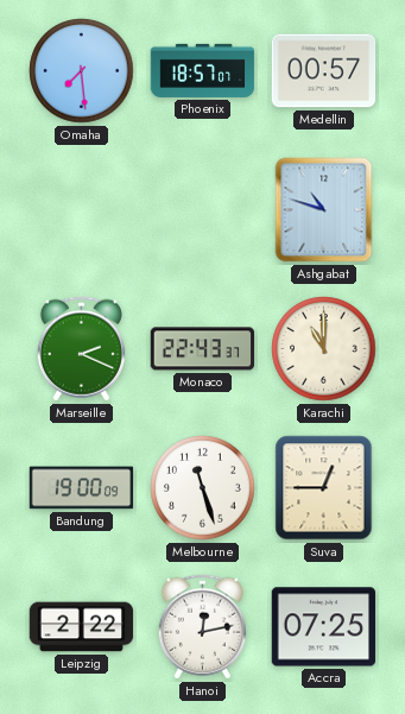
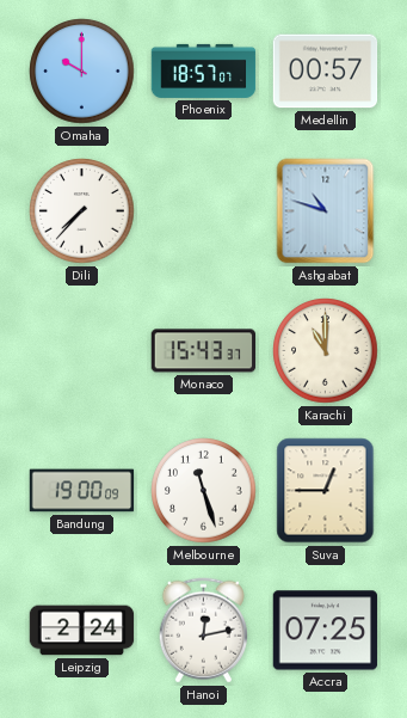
Omaha: 7:29 -> 10:00 (82, 72)
Dili: none -> 7:37 (82, 211)
Marseille: 2:19 -> none (81, 349)
Monaco: 22:43 -> 15:43 (204, 351)
Leipzig: 2:22 -> 2:24 (82, 631)
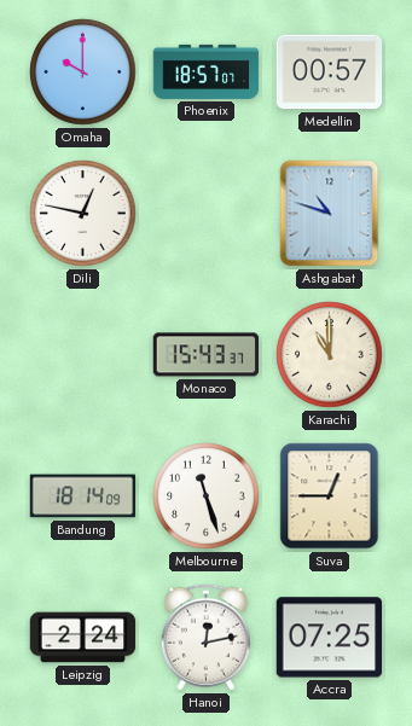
Dili: 7:37 -> 12:47 (83, 214)
Bandung: 19:00 -> 18:14 (83, 496)
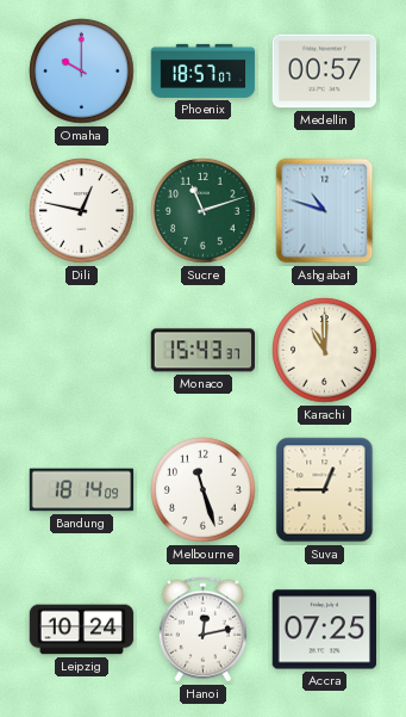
Sucre: none -> 11:12 (204, 211)
Leipzig: 2:24 -> 10:24 (82, 630)
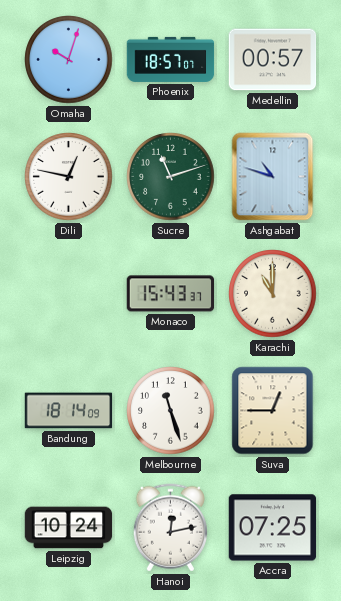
Omaha: 10:00 -> 10:03 (69, 60)
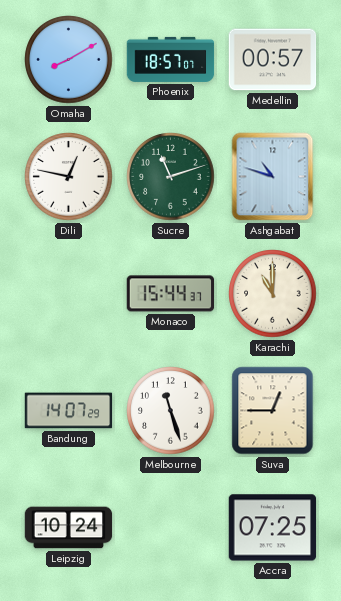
Omaha: 10:03 -> 8:10 (69, 60)
Monaco: 15:43 -> 15:44 (171, 294)
Bandung: 18:14 -> 14:07 (69, 411)
Hanoi: 12:13 -> none (170, 528)
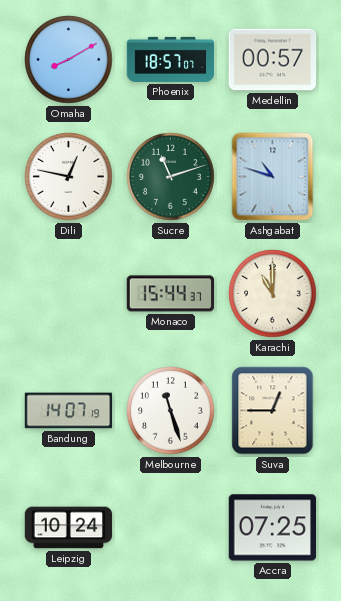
Bandung: 14:07:29 -> 14:07:19 (69, 411)
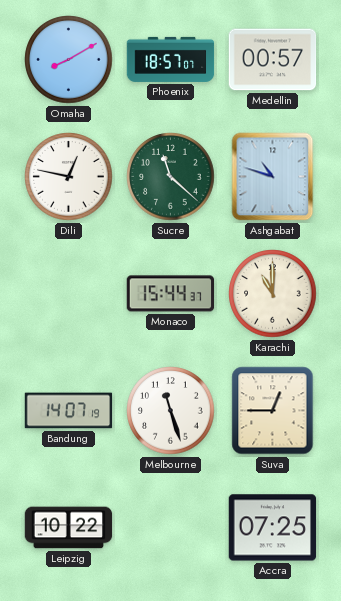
Sucre: 11:12 -> 11:22 (171, 177)
Leipzig: 10:24 -> 10:22 (69, 528)
